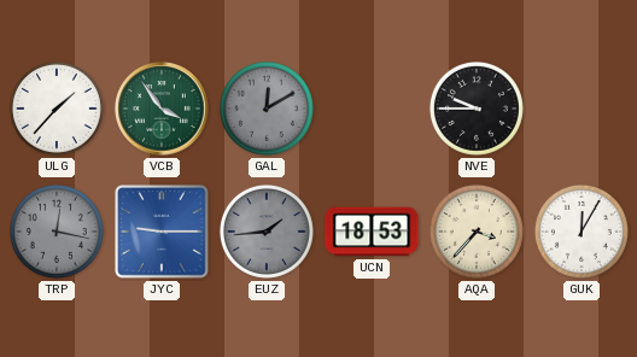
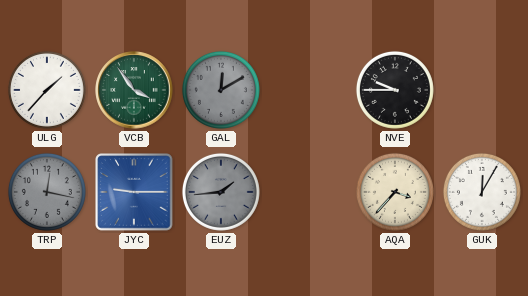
UCN: 18:53 -> none (372, 232)
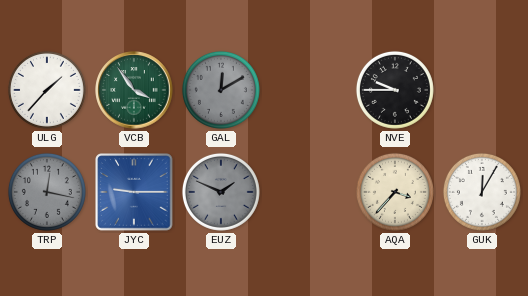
EUZ: 1:44 -> 1:49 (221, 192)
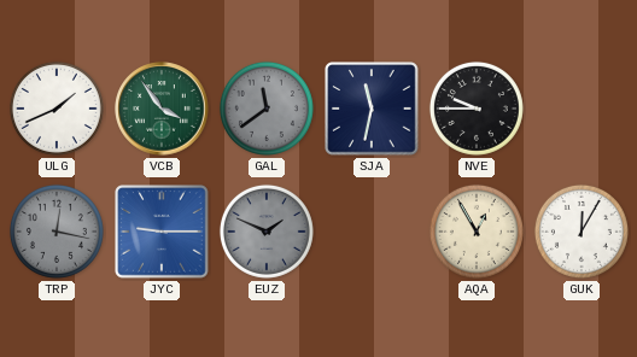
ULG: 1:37 -> 1:41 (57, 109)
GAL: 12:10 -> 11:39 (267, 109)
SJA: none -> 11:32 (372, 109)
AQA: 3:37 -> 12:55 (477, 232)
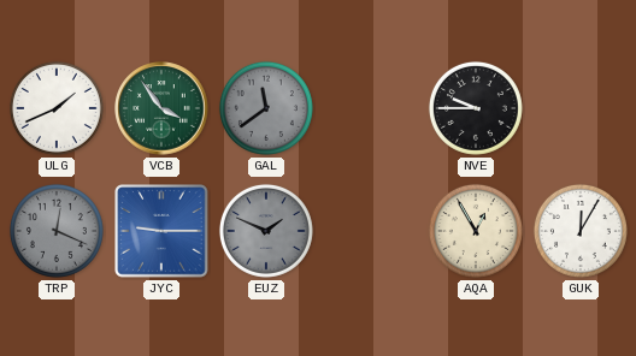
SJA: 11:32 -> none (372, 109)
TRP: 12:17 -> 12:19 (57, 231)
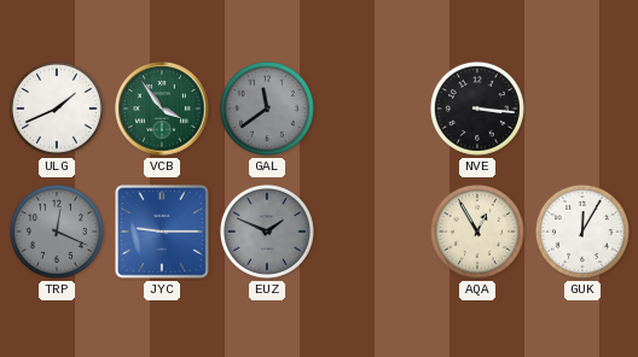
NVE: 9:45 -> 3:16 (477, 109)
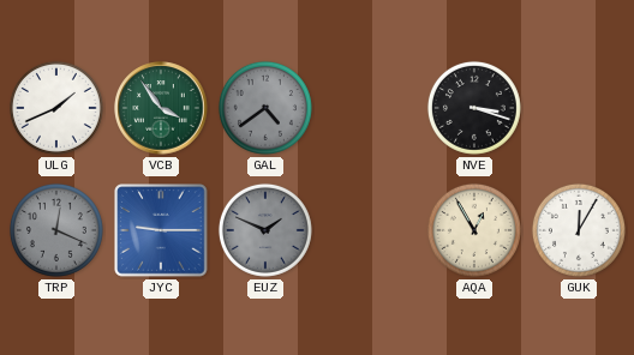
GAL: 11:39 -> 4:39 (265, 108)
NVE: 3:16 -> 3:18 (474, 108)
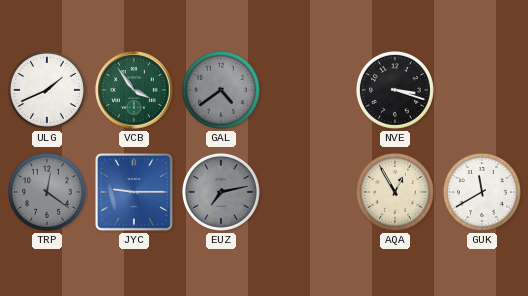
TRP: 12:19 -> 12:21 (47, 192)
EUZ: 1:49 -> 7:13 (221, 192)
GUK: 12:05 -> 11:40 (482, 192)
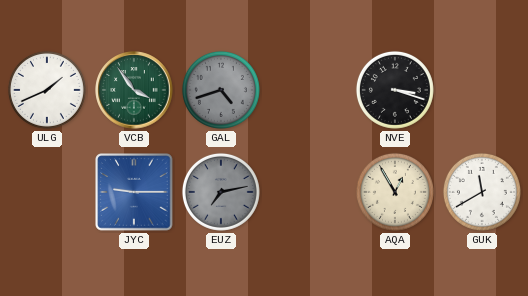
GAL: 4:39 -> 4:42 (221, 90)
TRP: 12:21 -> none (47, 192)
